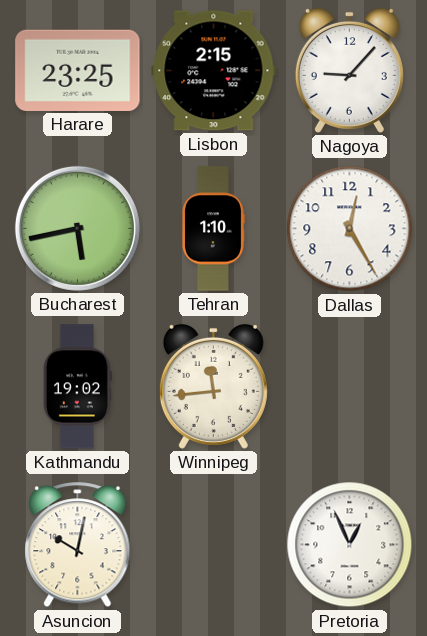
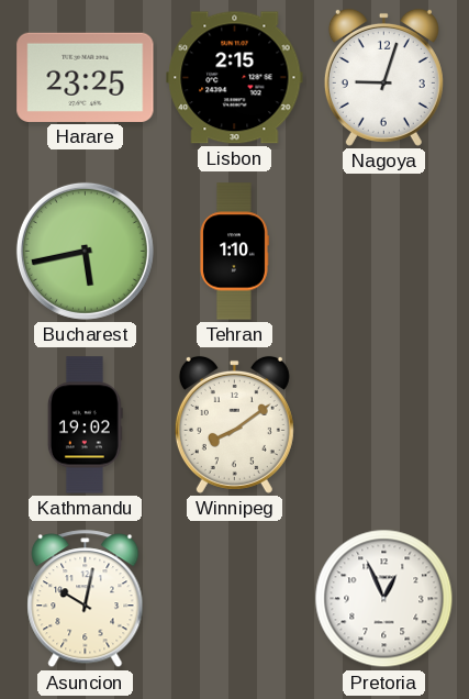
Nagoya: 9:07 -> 9:03 (383, 77)
Dallas: 12:25 -> none (350, 229)
Winnipeg: 11:44 -> 8:09 (234, 424)
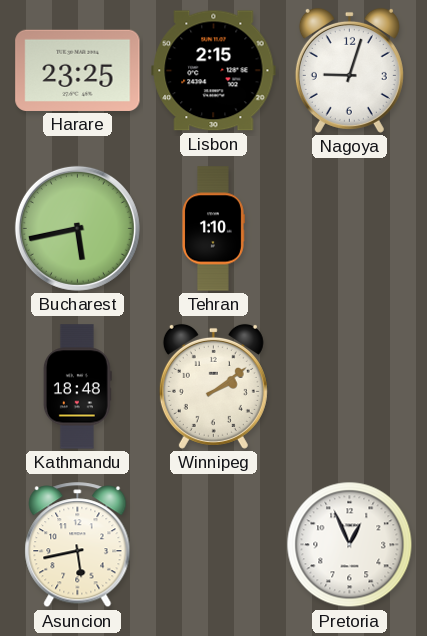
Kathmandu: 19:02 -> 18:48 (77, 387)
Winnipeg: 8:09 -> 2:09 (213, 386)
Asuncion: 10:02 -> 5:43 (78, 545)
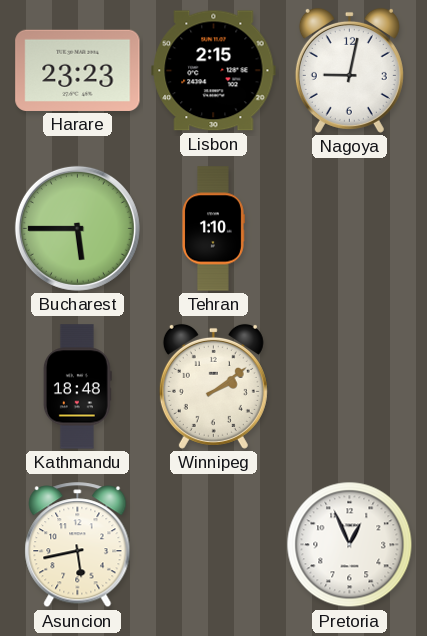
Harare: 23:25 -> 23:23 (78, 70)
Nagoya: 9:03 -> 9:02 (349, 70)
Bucharest: 5:43 -> 5:45 (77, 228)
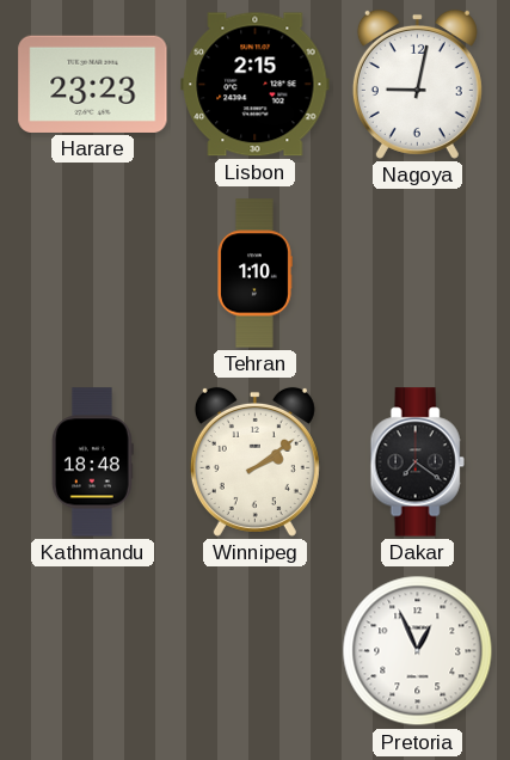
Bucharest: 5:45 -> none (77, 228)
Dakar: none -> 7:21 (417, 462)
Asuncion: 5:43 -> none (78, 545)
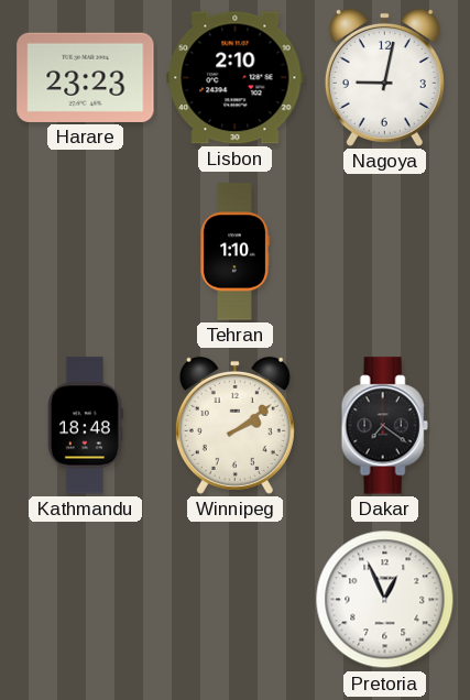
Lisbon: 2:15 -> 2:10 (236, 78)
